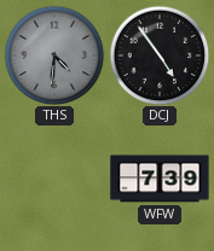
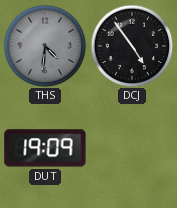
DUT: none -> 19:09 (45, 148)
WFW: 7:39 -> none (160, 179)
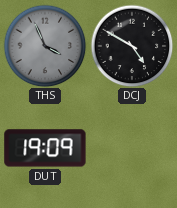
THS: 4:31 -> 3:56 (45, 46)
DCJ: 4:54 -> 4:50 (132, 46)
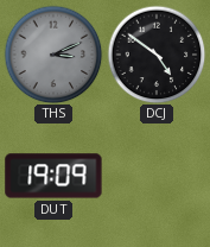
THS: 3:56 -> 3:11 (53, 55)
DCJ: 4:50 -> 4:51 (157, 55)
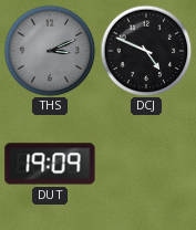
DCJ: 4:51 -> 4:49 (146, 51)
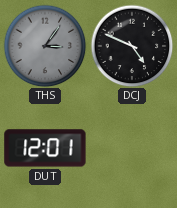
THS: 3:11 -> 3:06 (45, 46)
DUT: 19:09 -> 12:01 (45, 148)
